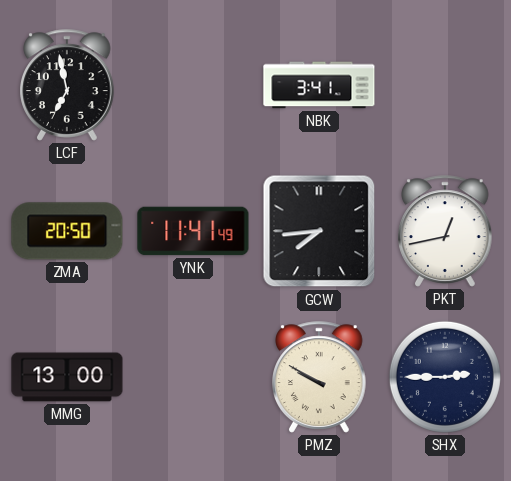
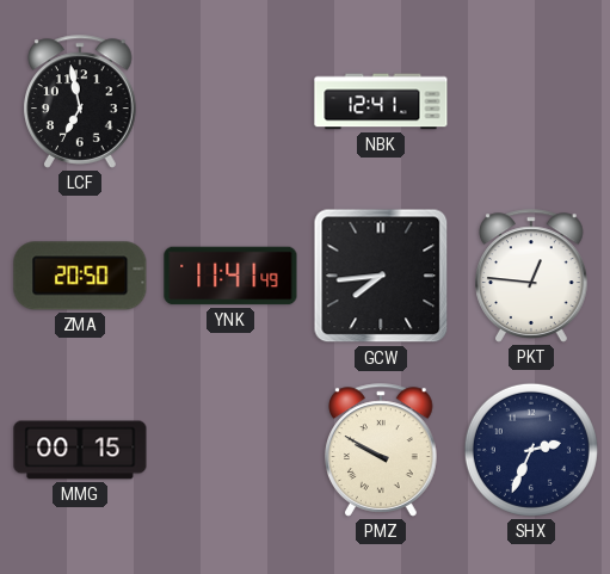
NBK: 3:41 -> 12:41 (381, 101)
PKT: 12:43 -> 12:46 (532, 276)
MMG: 13:00 -> 00:15 (80, 450)
SHX: 2:45 -> 2:34 (531, 450)
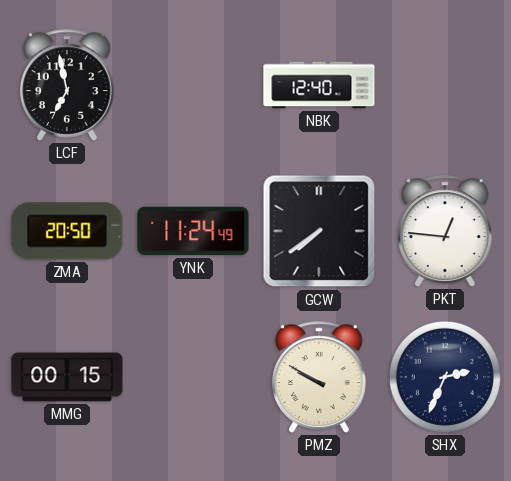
NBK: 12:41 -> 12:40 (319, 85)
YNK: 11:41 -> 11:24 (193, 231)
GCW: 7:44 -> 7:39 (319, 231)
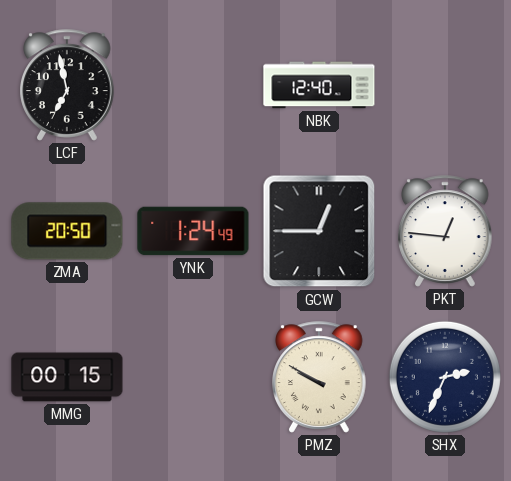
YNK: 11:24 -> 1:24 (193, 231)
GCW: 7:39 -> 12:45 (319, 231)
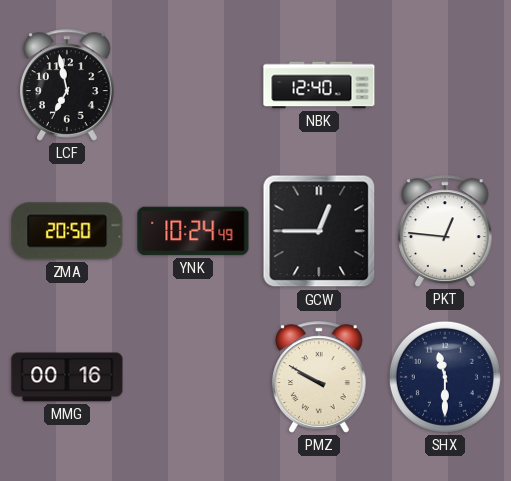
YNK: 1:24 -> 10:24 (193, 231)
MMG: 00:15 -> 00:16 (67, 377)
SHX: 2:34 -> 11:30 (445, 377)
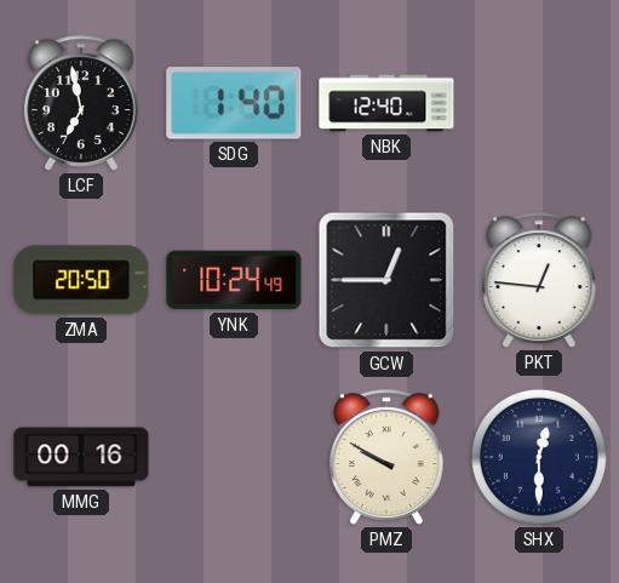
SDG: none -> 1:40 (234, 103)
SHX: 11:30 -> 12:30 (539, 457)
